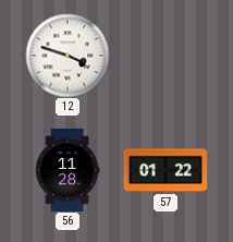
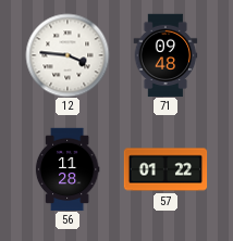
12: 3:48 -> 3:46 (68, 55)
71: none -> 09:48 (165, 55)
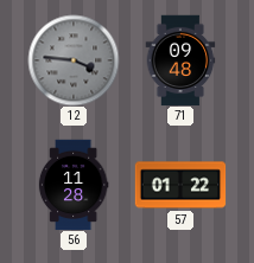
12 dial: white -> grey (74, 60)
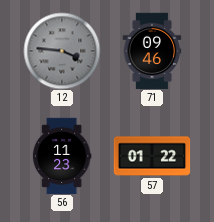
71: 09:48 -> 09:46 (152, 51)
56: 11:28 -> 11:23 (62, 156)
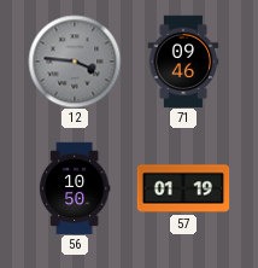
56: 11:23 -> 10:50 (75, 188)
57: 01:22 -> 01:19 (183, 188)
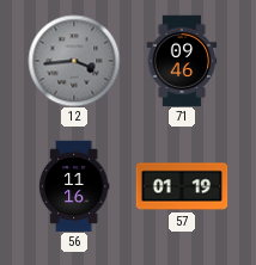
12: 3:46 -> 3:44 (74, 61)
56: 10:50 -> 11:16 (74, 186)
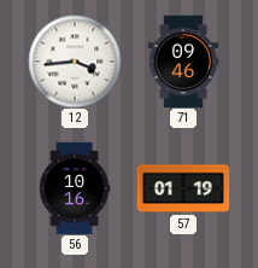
12 dial: grey -> white (75, 62)
56: 11:16 -> 10:16 (75, 188)
